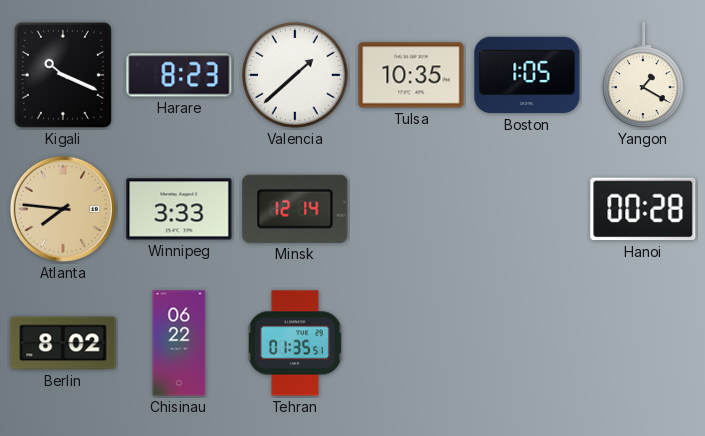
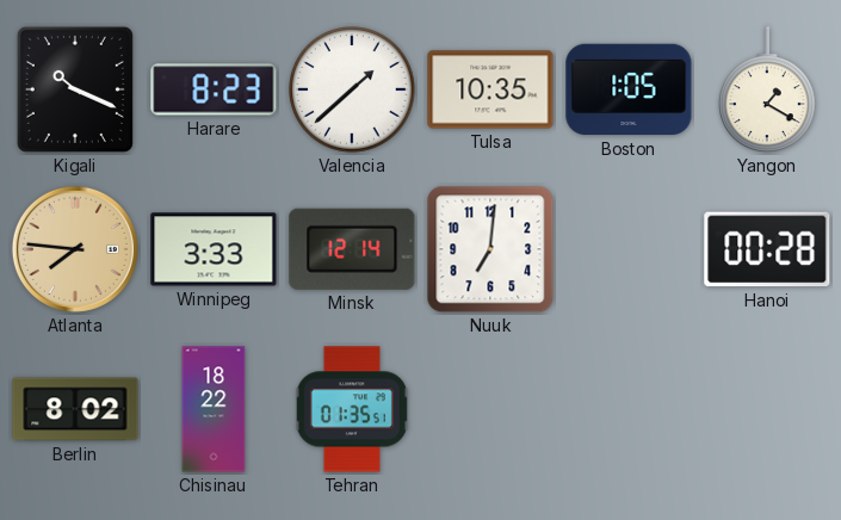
Nuuk: none -> 7:01 (490, 249)
Chisinau: 06:22 -> 18:22 (214, 409)
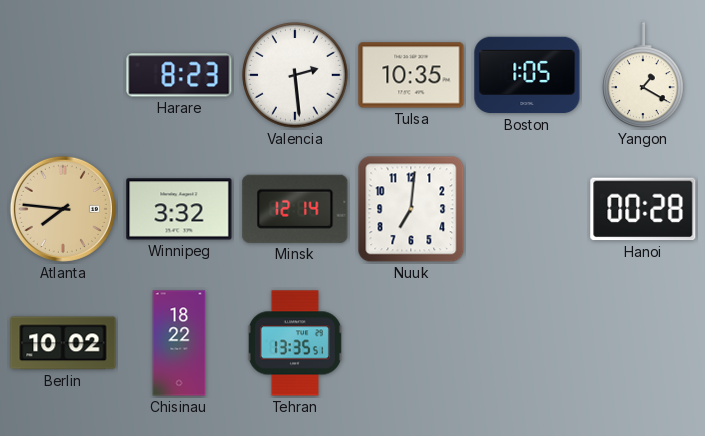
Kigali: 10:19 -> none (75, 89)
Valencia: 1:38 -> 2:29 (295, 75)
Winnipeg: 3:33 -> 3:32 (179, 209)
Berlin: 8:02 -> 10:02 (63, 343)
Tehran: 01:35 -> 13:35 (295, 343)
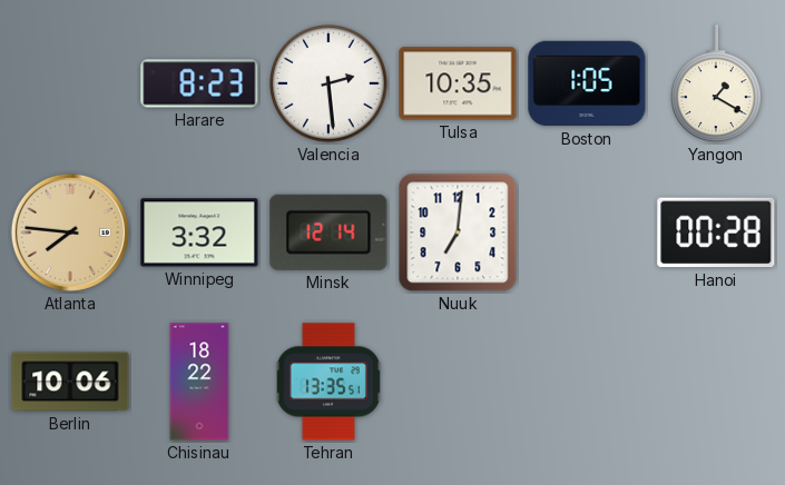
Berlin: 10:02 -> 10:06 (70, 382)
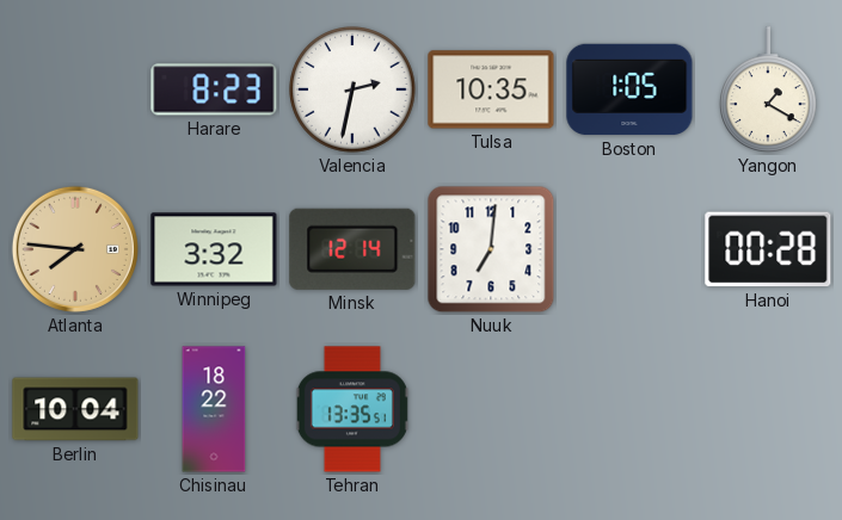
Valencia: 2:29 -> 2:32 (352, 89)
Berlin: 10:06 -> 10:04 (75, 409)
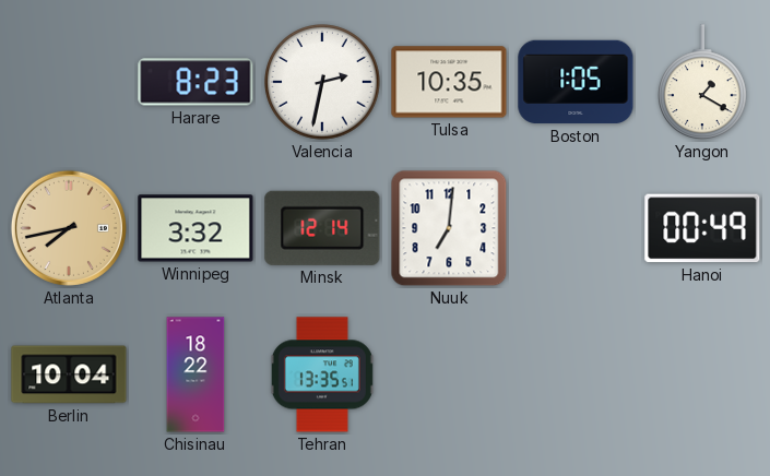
Atlanta: 7:46 -> 7:43 (69, 228)
Hanoi: 00:28 -> 00:49 (702, 228)
